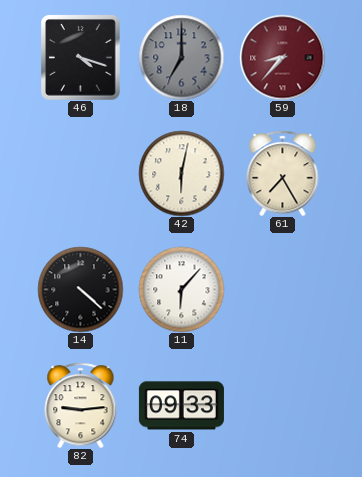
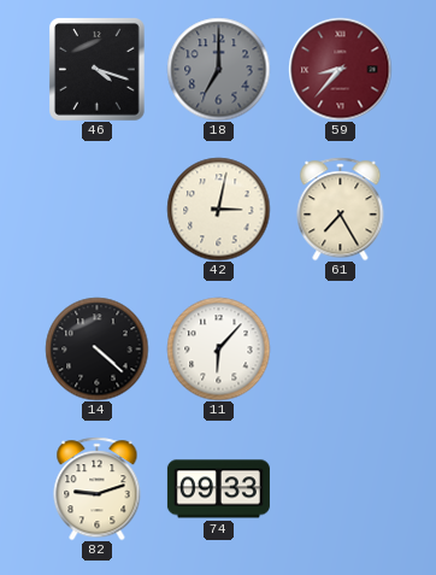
42: 6:02 -> 3:02 (218, 209)
82: 9:14 -> 9:12 (98, 488)
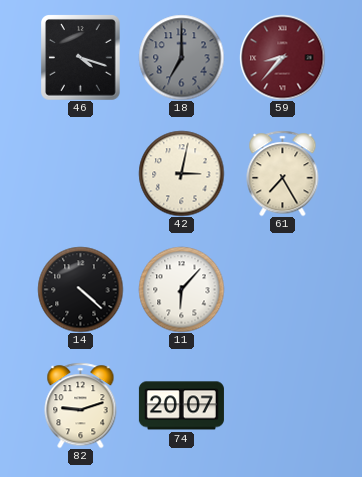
74: 09:33 -> 20:07 (181, 406)
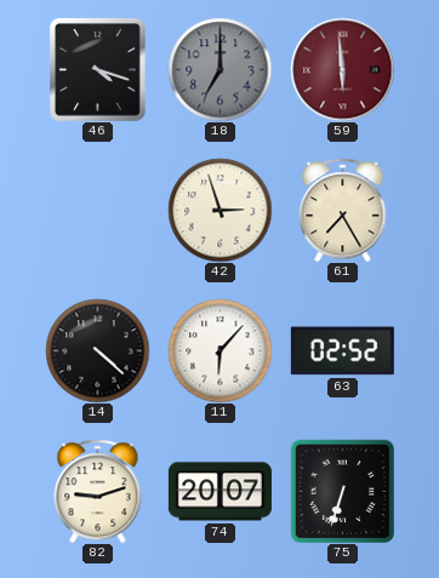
59: 8:37 -> 5:59 (342, 69)
42: 3:02 -> 2:57 (219, 210)
63: none -> 02:52 (342, 351)
75: none -> 6:33 (342, 491)
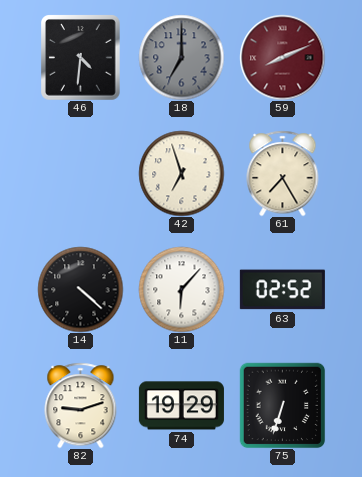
46: 4:18 -> 4:31 (81, 57)
59: 5:59 -> 8:11 (282, 57)
42: 2:57 -> 6:57 (181, 173)
74: 20:07 -> 19:29 (181, 406)
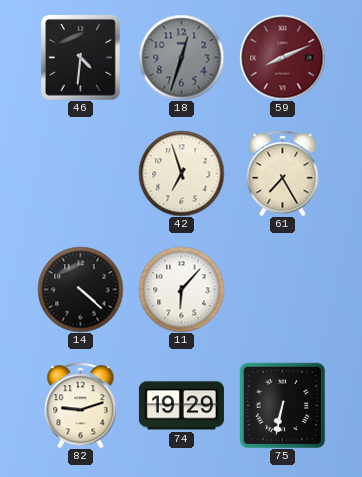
18: 7:00 -> 12:33 (181, 57)
63: 02:52 -> none (282, 290)
75: 6:33 -> 6:32 (282, 405)
